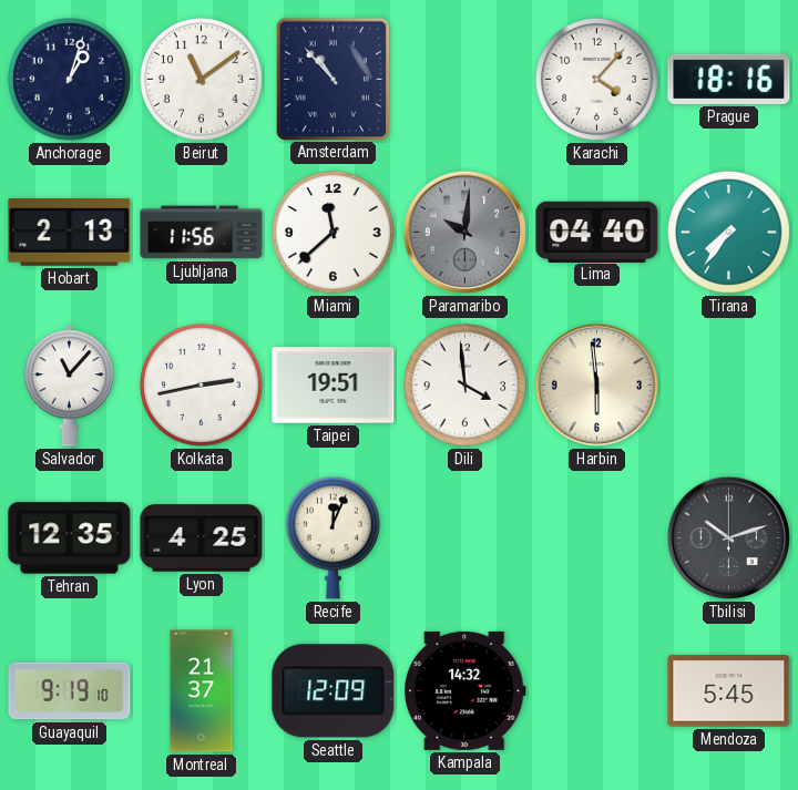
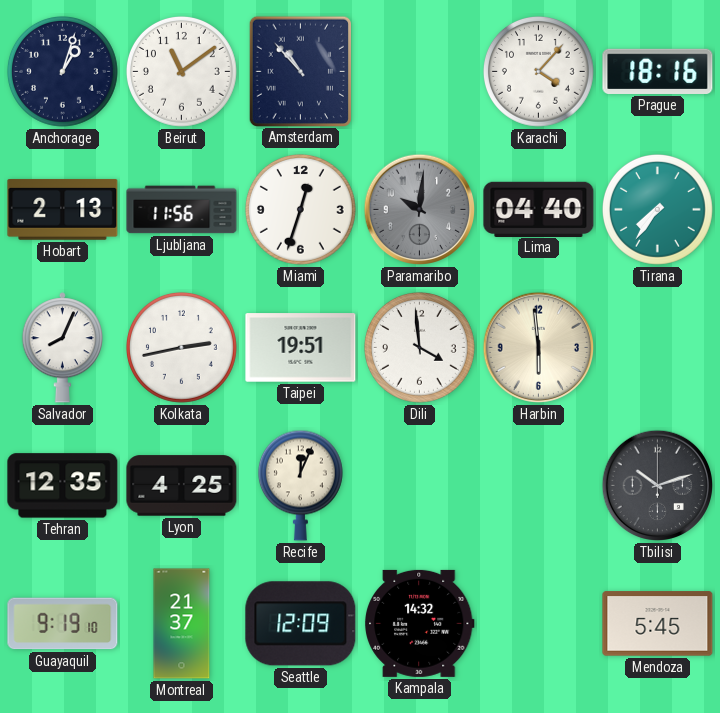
Miami: 11:38 -> 12:33 (300, 209)
Salvador: 11:07 -> 8:04 (62, 348)
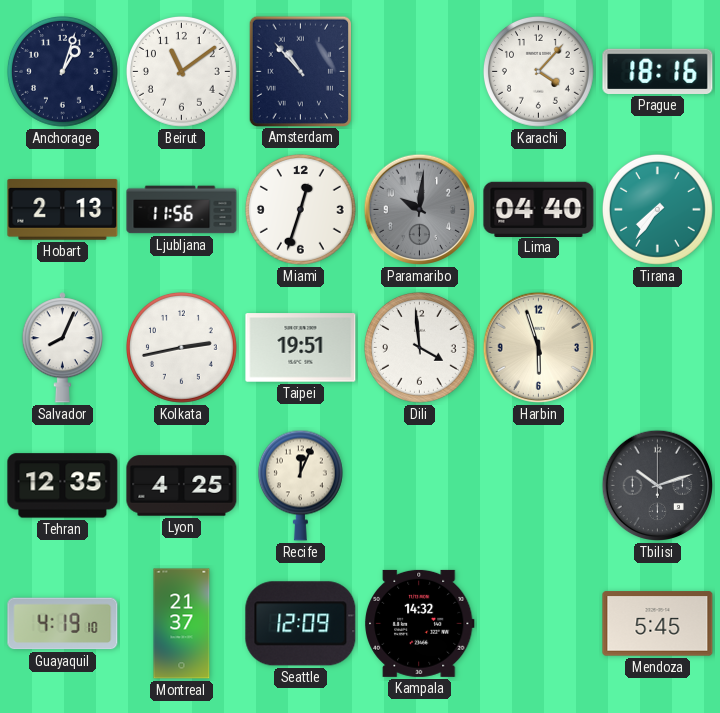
Harbin: 5:59 -> 5:57 (539, 348)
Guayaquil: 9:19 -> 4:19 (63, 624)
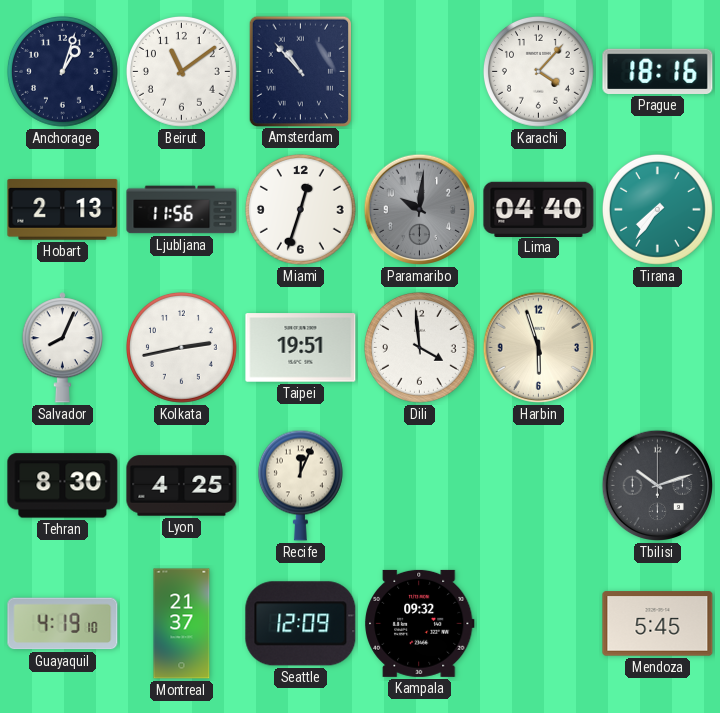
Tehran: 12:35 -> 8:30 (63, 486)
Kampala: 14:32 -> 09:32 (420, 623)
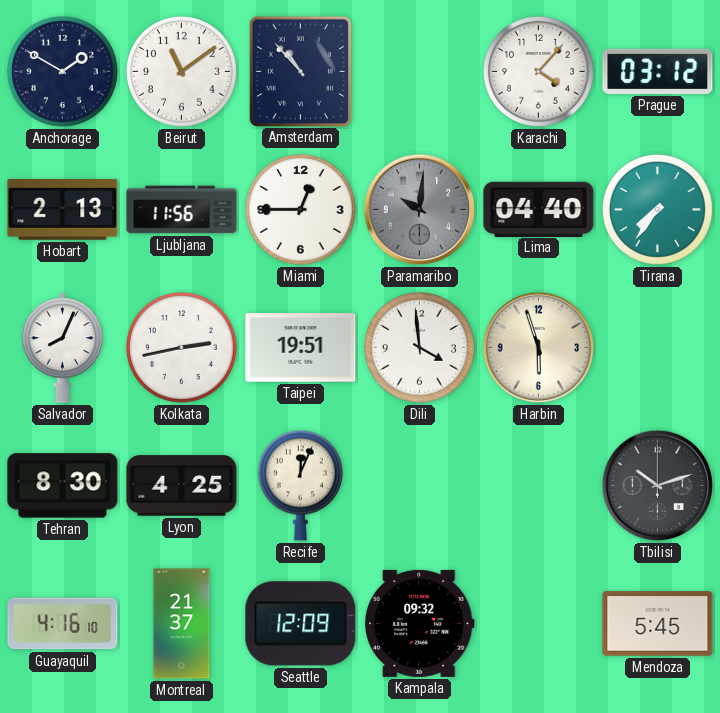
Anchorage: 1:03 -> 1:50 (62, 71)
Prague: 18:16 -> 03:12 (658, 71)
Miami: 12:33 -> 12:45 (300, 209)
Guayaquil: 4:19 -> 4:16 (63, 624)
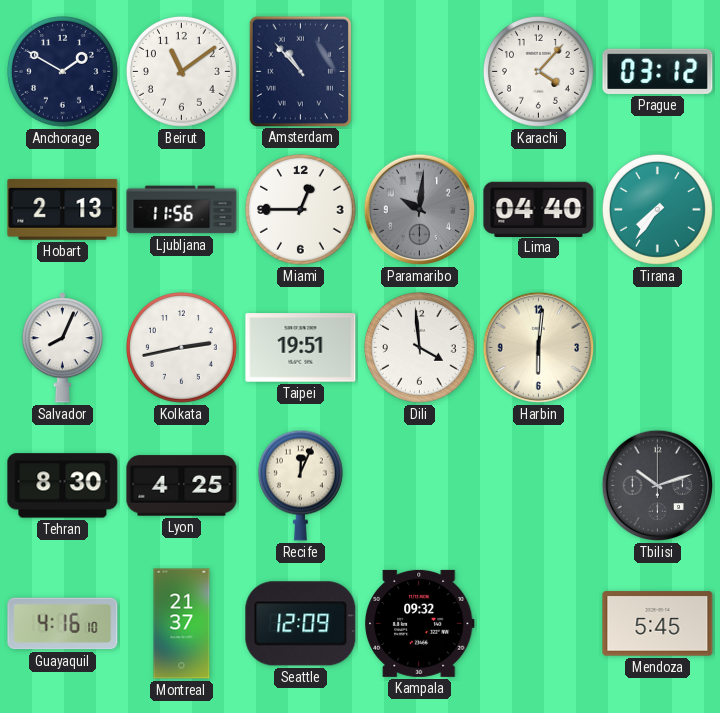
Harbin: 5:57 -> 6:01 (539, 348)
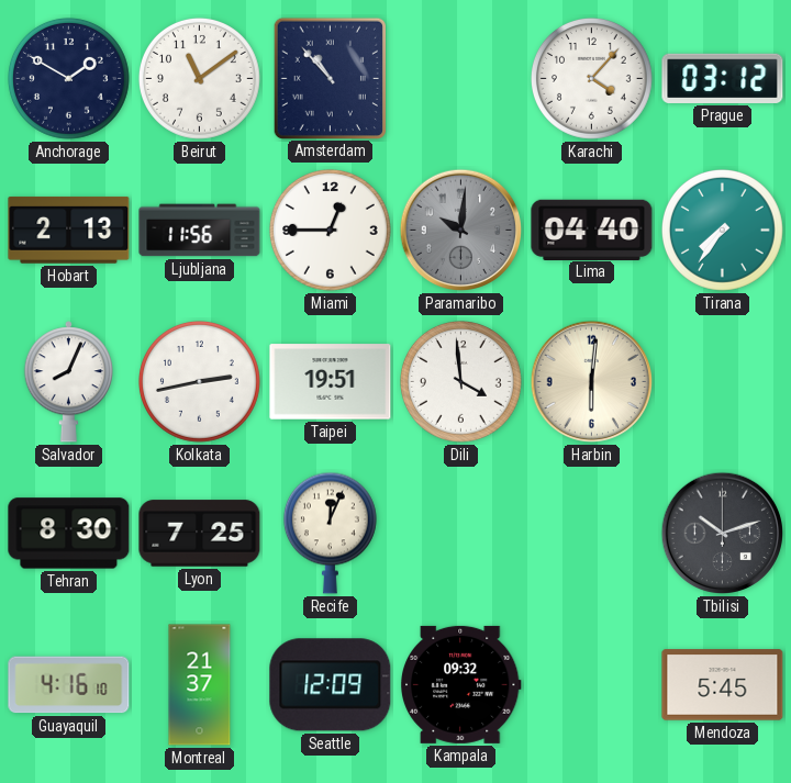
Lyon: 4:25 -> 7:25 (200, 534)
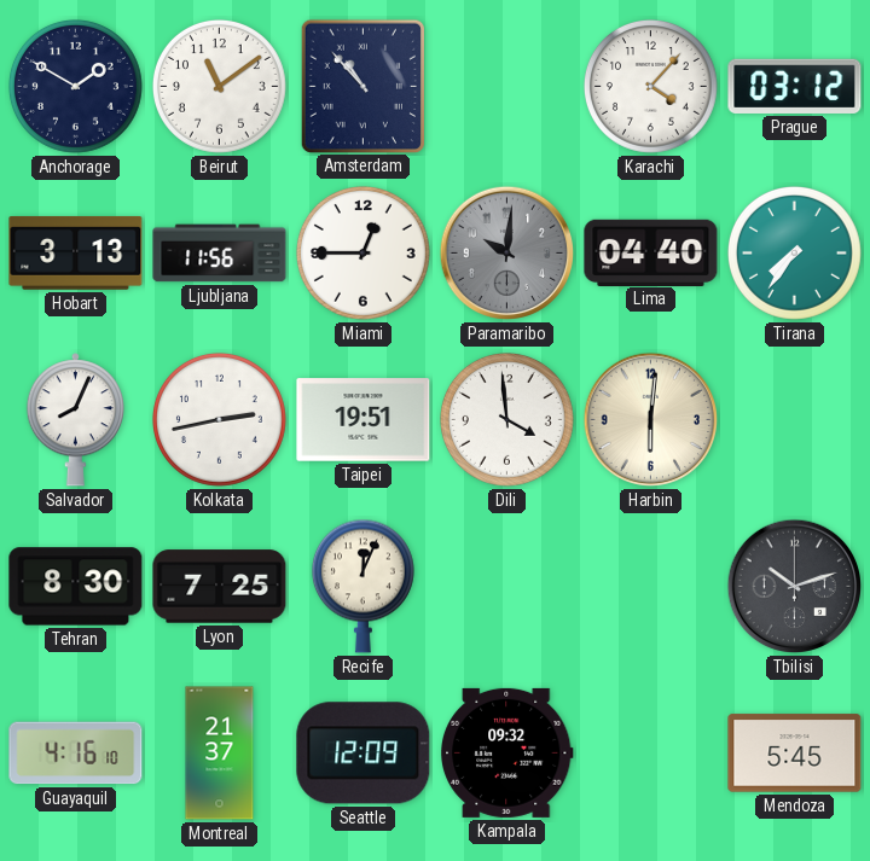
Hobart: 2:13 -> 3:13 (76, 252)
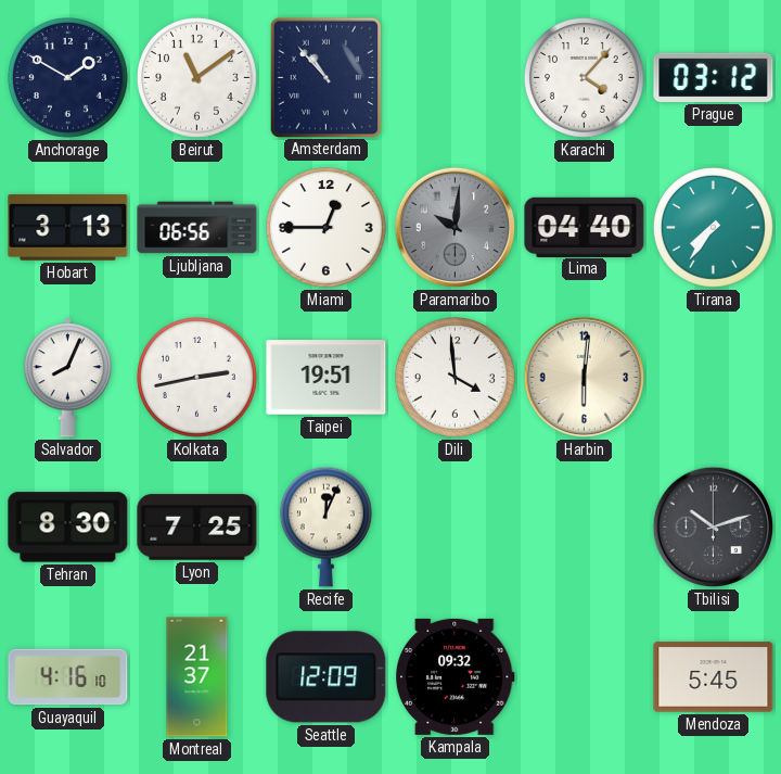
Ljubljana: 11:56 -> 06:56 (197, 228)
